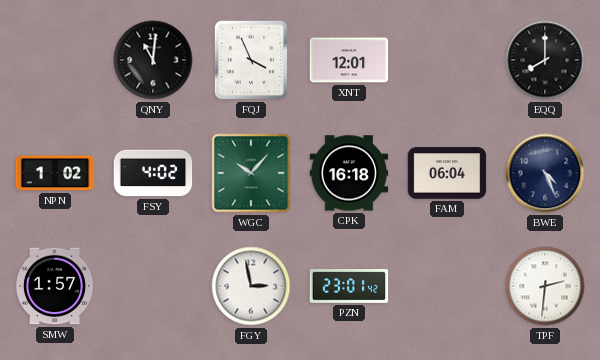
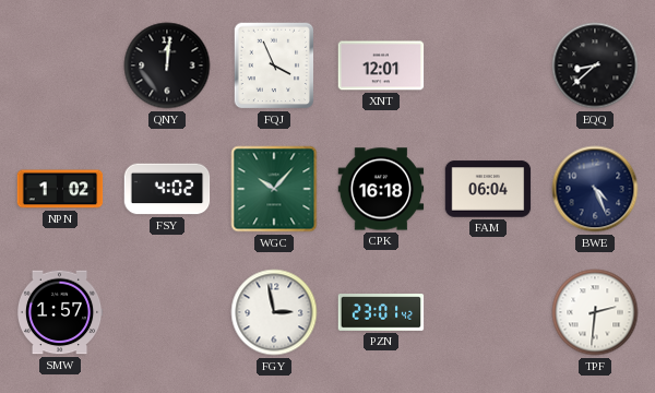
QNY: 11:01 -> 12:01 (167, 65)
EQQ: 8:00 -> 8:38 (595, 65)
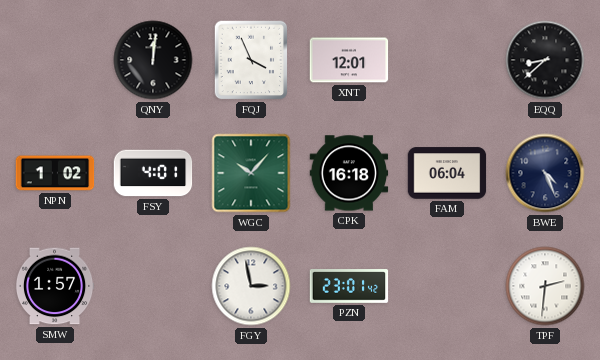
FSY: 4:02 -> 4:01 (153, 173)
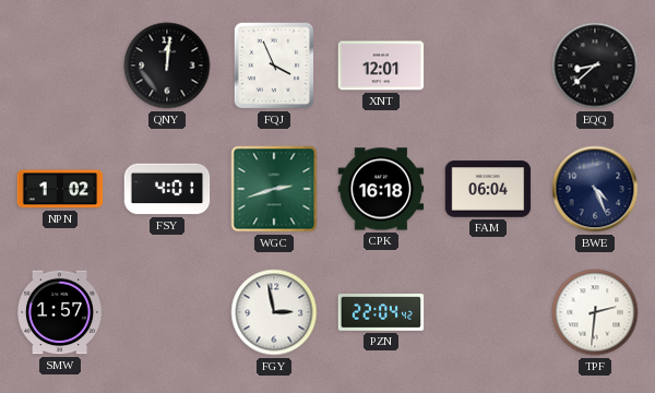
WGC: 10:07 -> 2:42 (274, 189)
PZN: 23:01 -> 22:04 (381, 312)
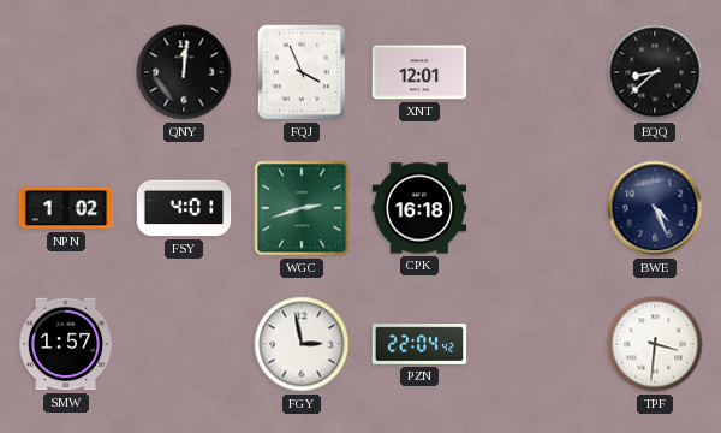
FAM: 06:04 -> none (488, 189)
TPF: 2:31 -> 3:31 (655, 344)
